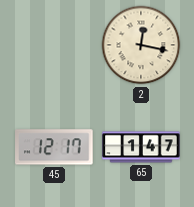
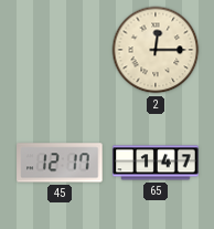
2: 12:17 -> 12:15 (156, 50)
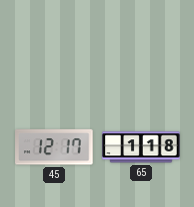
2: 12:15 -> none (156, 50)
65: 1:47 -> 1:18 (141, 147)
